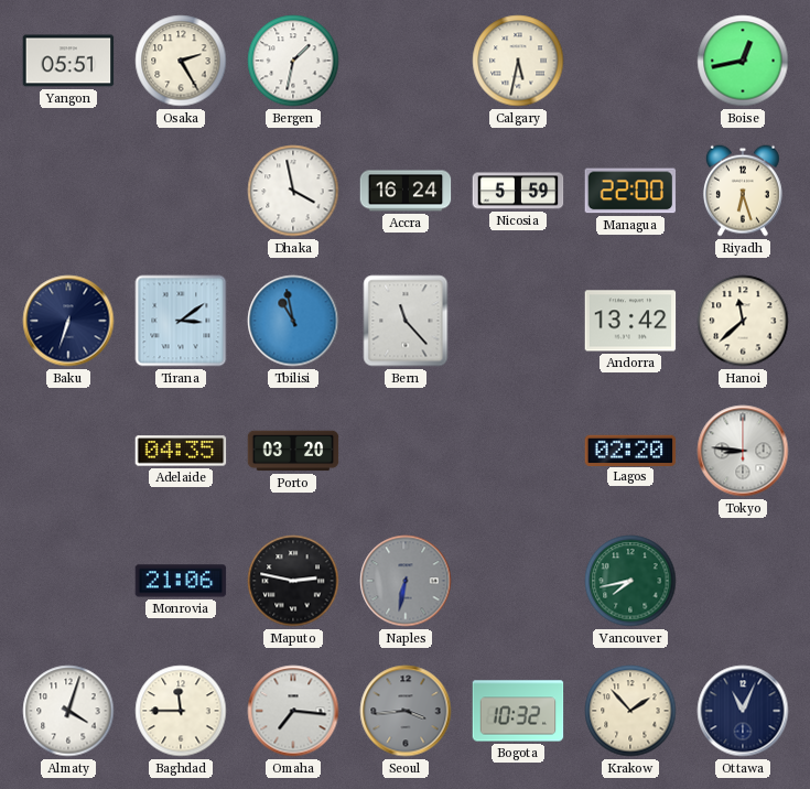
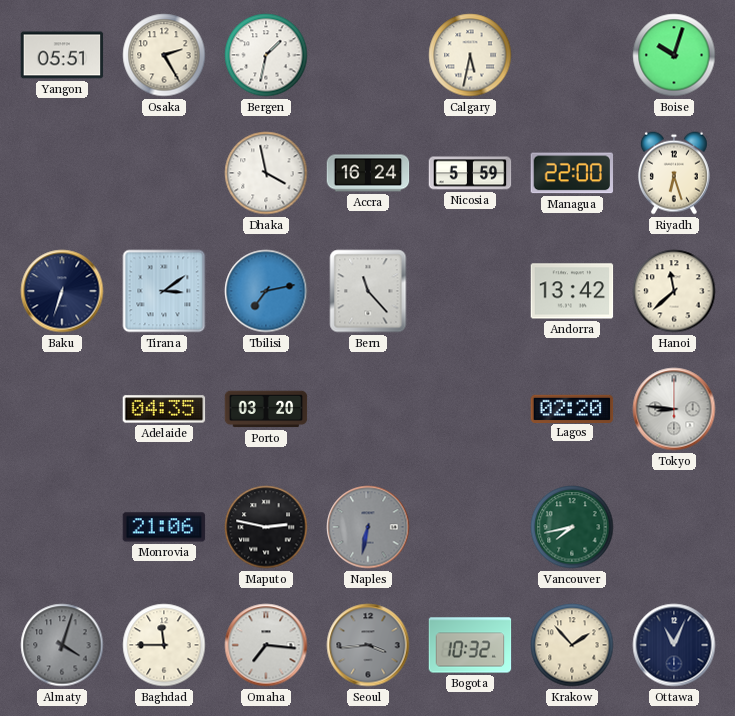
Boise: 12:43 -> 10:03 (674, 55)
Tbilisi: 10:58 -> 7:13 (266, 291)
Almaty dial: white -> grey (62, 645)
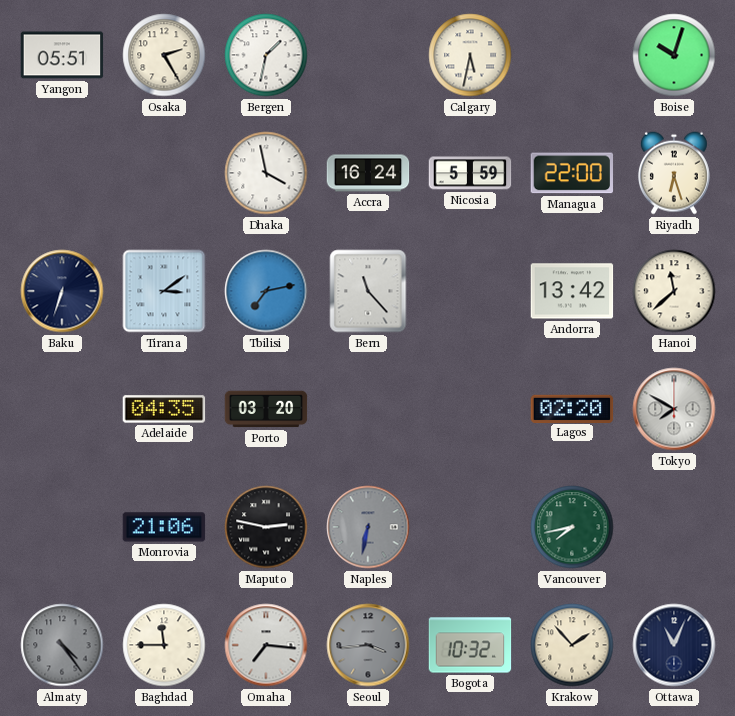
Tokyo: 8:46 -> 7:50 (674, 409)
Almaty: 4:03 -> 4:24 (62, 645)
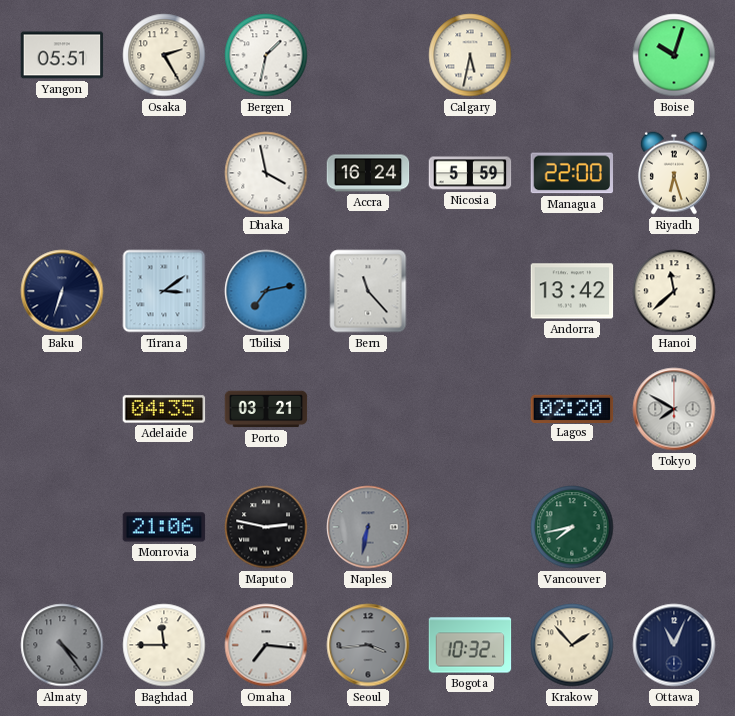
Porto: 03:20 -> 03:21 (266, 409)
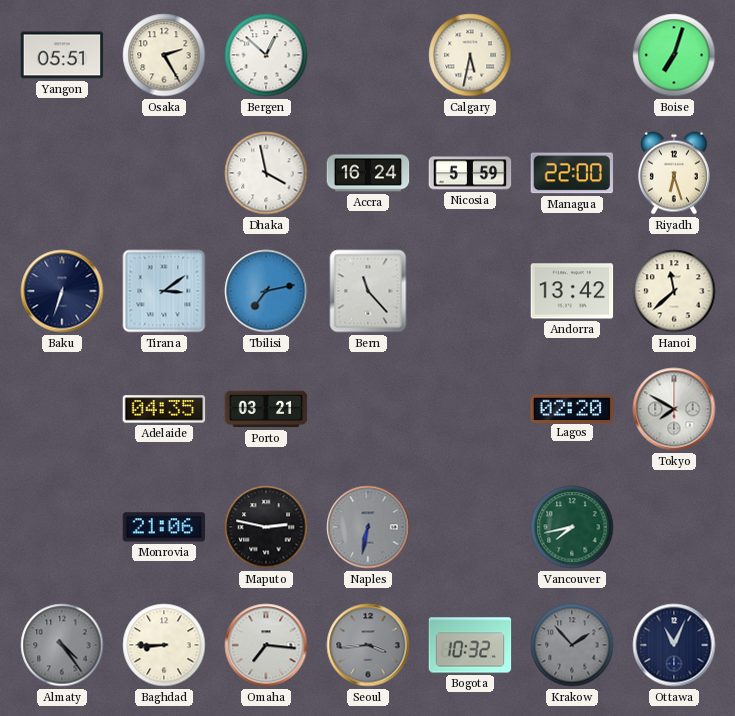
Bergen: 1:32 -> 12:52 (266, 55)
Boise: 10:03 -> 7:03 (674, 55)
Baghdad: 11:45 -> 8:45 (164, 645)
Krakow dial: cream -> grey (572, 645)
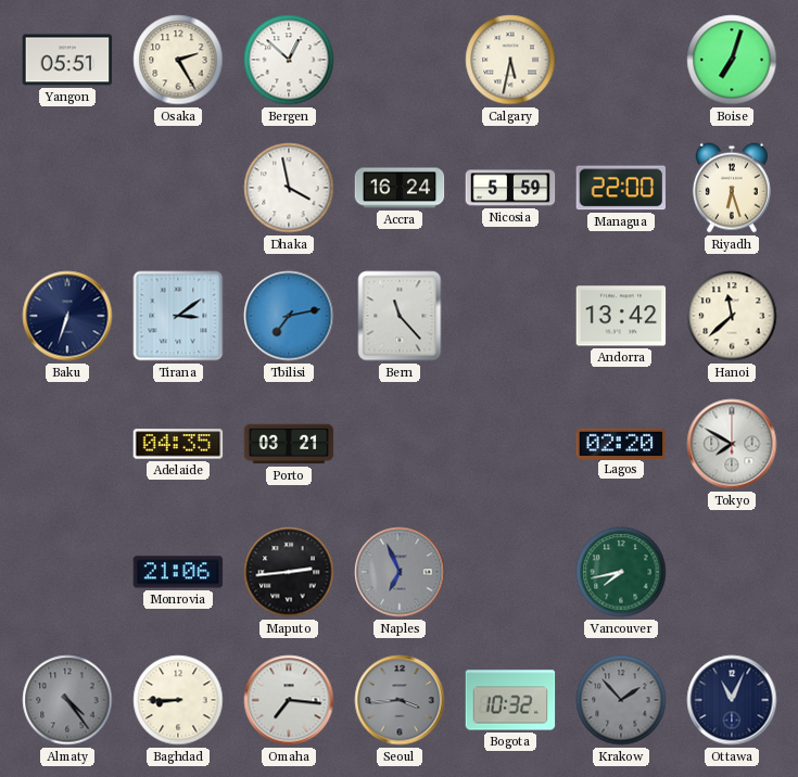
Maputo: 2:47 -> 2:44 (289, 572)
Naples: 6:32 -> 6:56 (400, 572)
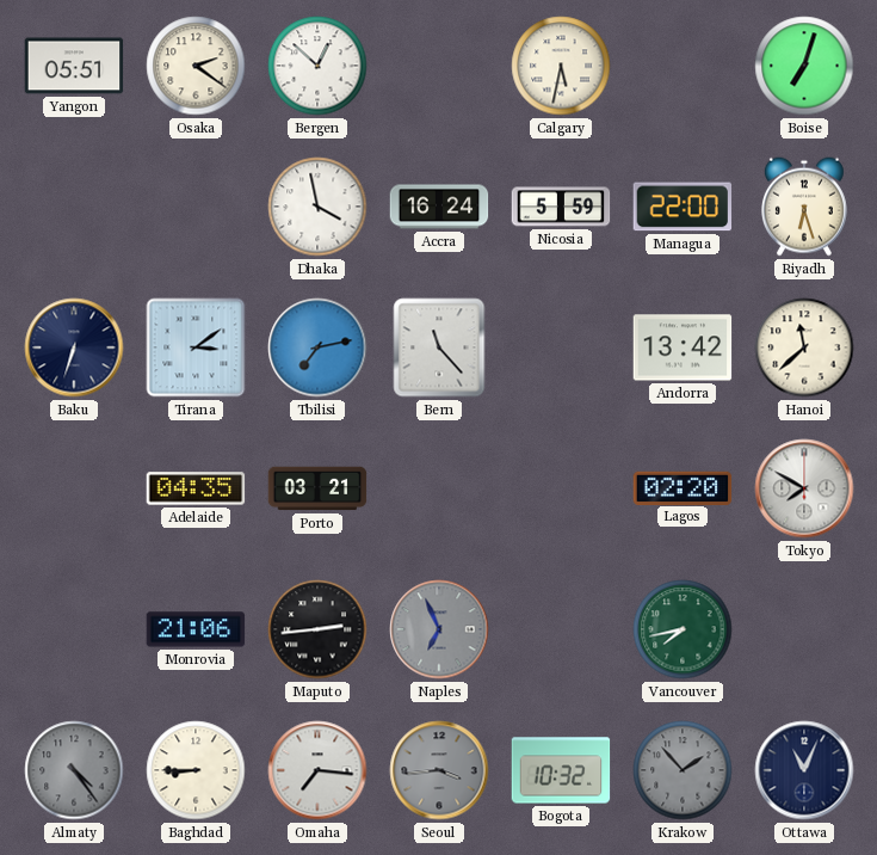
Osaka: 2:25 -> 2:21 (196, 66)
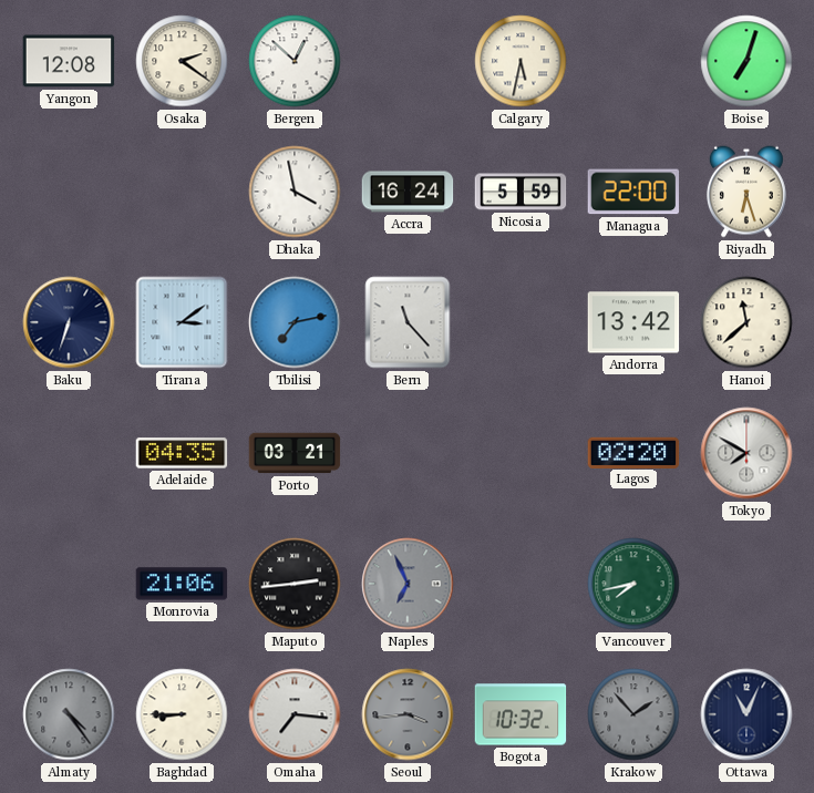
Yangon: 05:51 -> 12:08 (69, 61)
